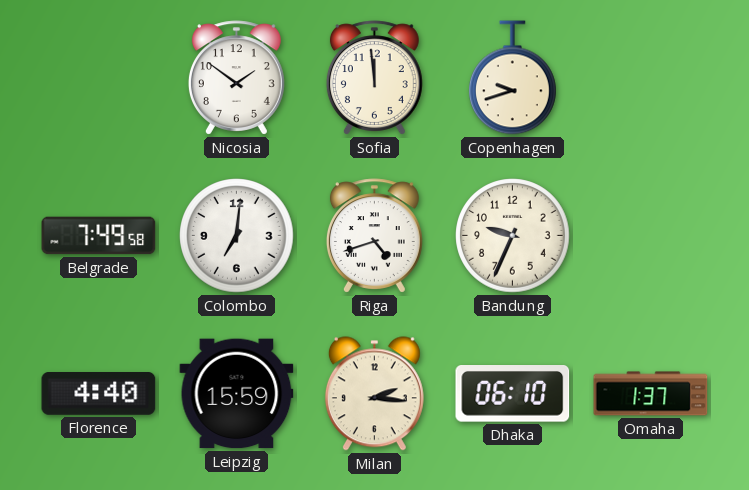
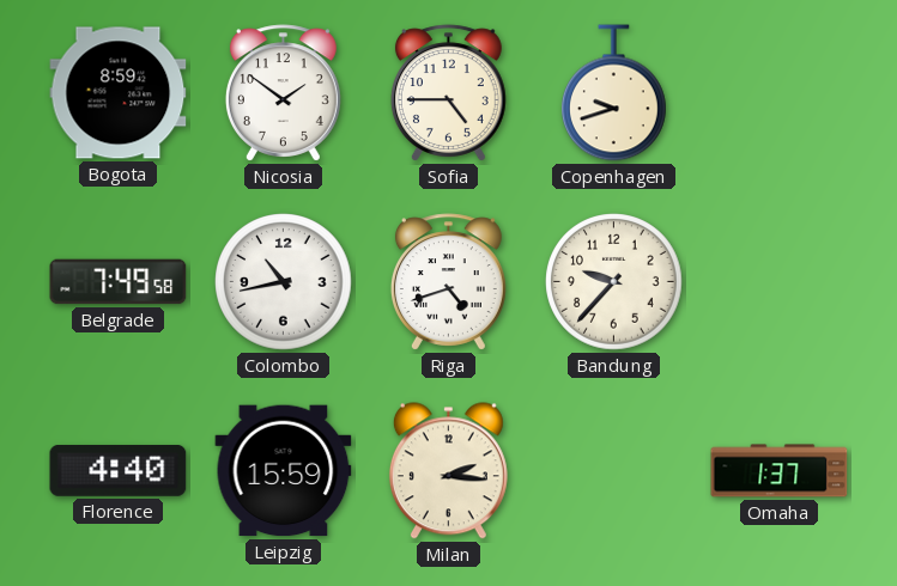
Bogota: none -> 8:59 (119, 93)
Sofia: 11:59 -> 4:45 (448, 93)
Colombo: 7:01 -> 10:43 (284, 282)
Bandung: 9:34 -> 9:37 (614, 282)
Dhaka: 06:10 -> none (513, 394)
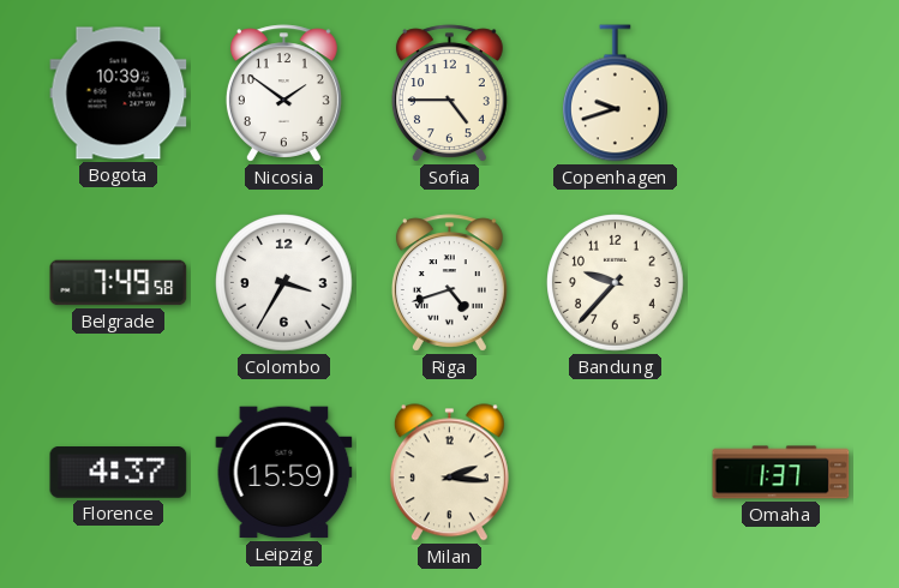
Bogota: 8:59 -> 10:39 (119, 94)
Colombo: 10:43 -> 3:35 (284, 283)
Florence: 4:40 -> 4:37 (119, 473)
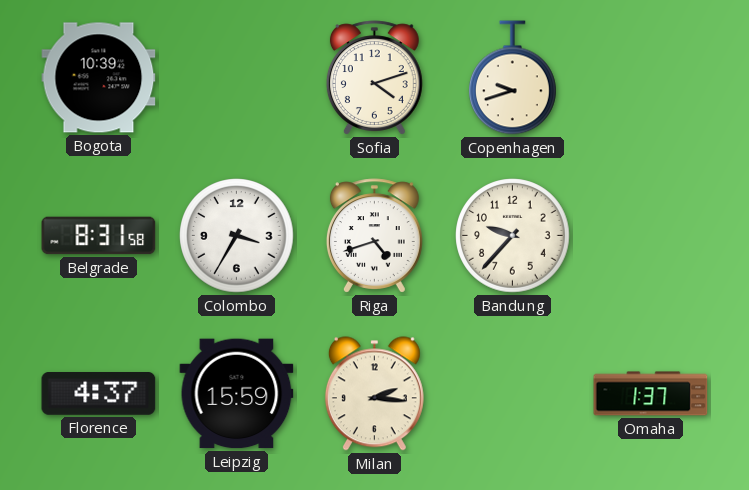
Nicosia: 1:51 -> none (283, 94)
Sofia: 4:45 -> 4:12 (374, 78)
Belgrade: 7:49 -> 8:31 (99, 236)
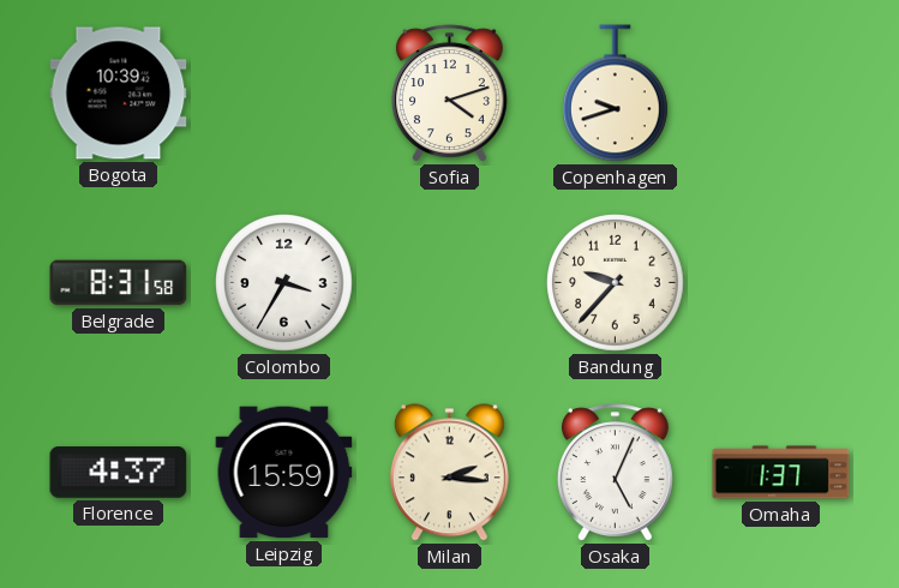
Riga: 4:42 -> none (374, 236)
Osaka: none -> 5:04 (615, 473)
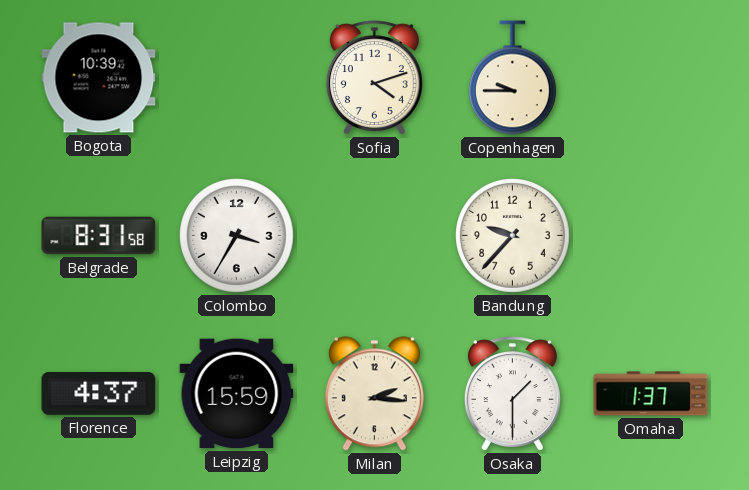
Copenhagen: 9:42 -> 9:45 (513, 78)
Osaka: 5:04 -> 1:30 (512, 394)
